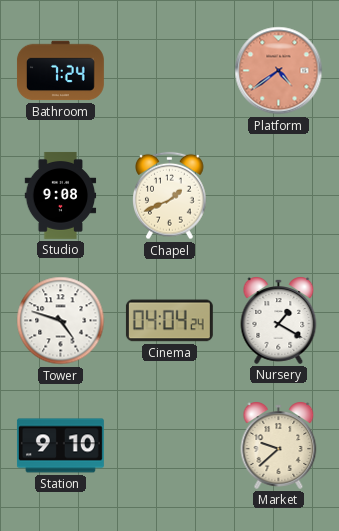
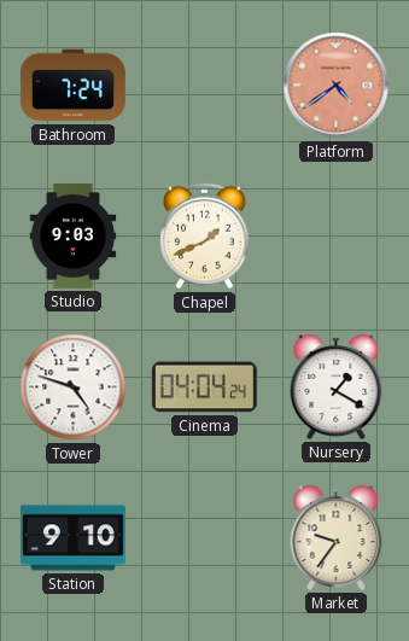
Studio: 9:08 -> 9:03 (74, 235)
Market: 9:38 -> 9:36 (337, 537)
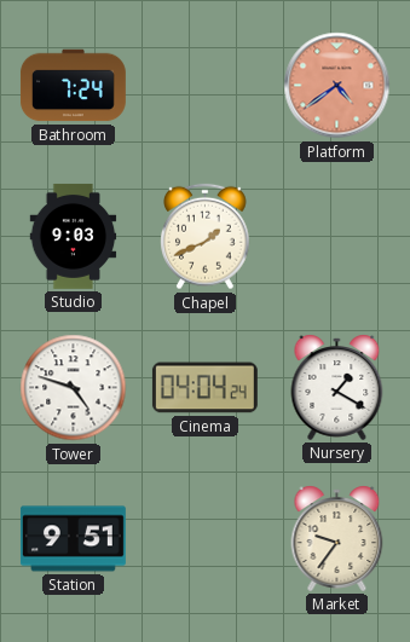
Station: 9:10 -> 9:51 (73, 539)
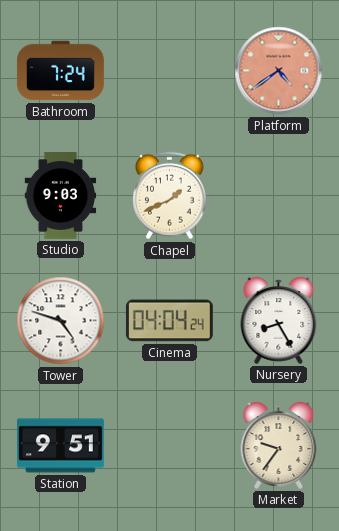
Nursery: 1:20 -> 8:25 (279, 320)
